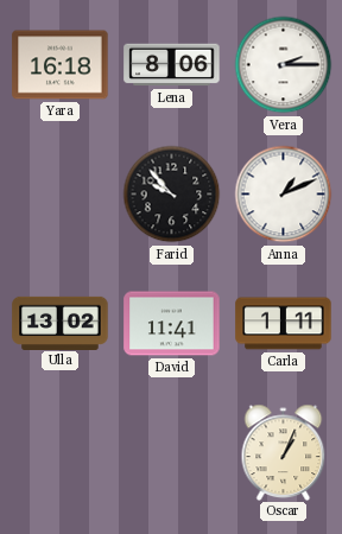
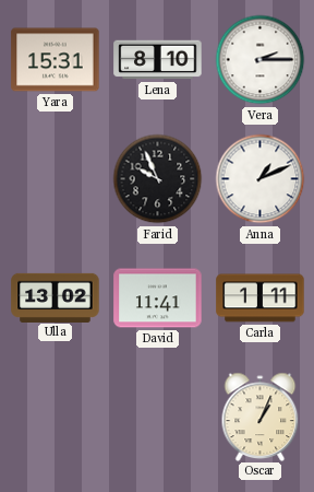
Yara: 16:18 -> 15:31 (56, 60)
Lena: 8:06 -> 8:10 (158, 60)
Farid: 9:53 -> 9:56 (158, 179)
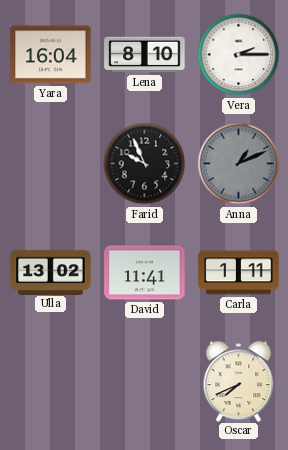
Yara: 15:31 -> 16:04 (51, 55)
Anna dial: white -> grey (239, 164)
Oscar: 1:04 -> 7:41 (239, 381)
